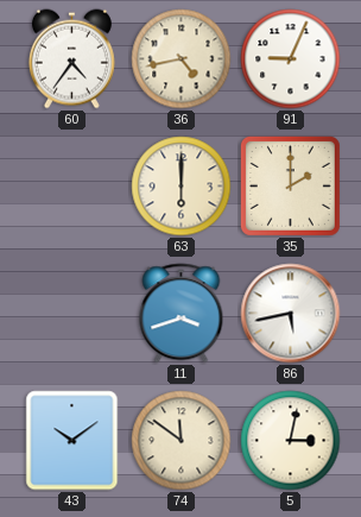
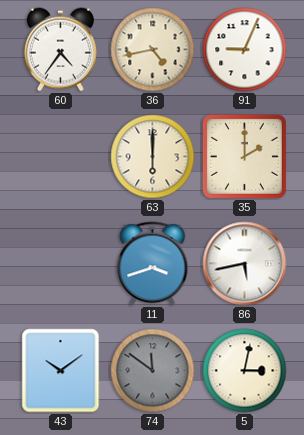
74 dial: cream -> grey (153, 371)
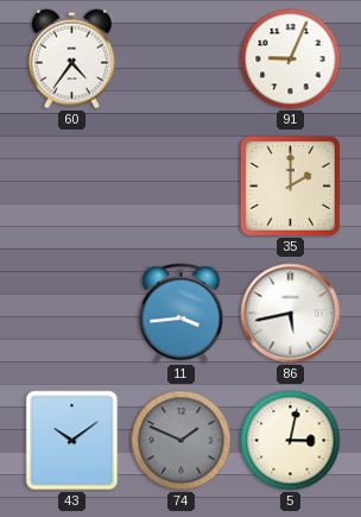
36: 4:43 -> none (153, 50)
63: 6:00 -> none (153, 157)
11: 3:42 -> 3:44 (182, 314)
74: 11:51 -> 1:49 (182, 441)
